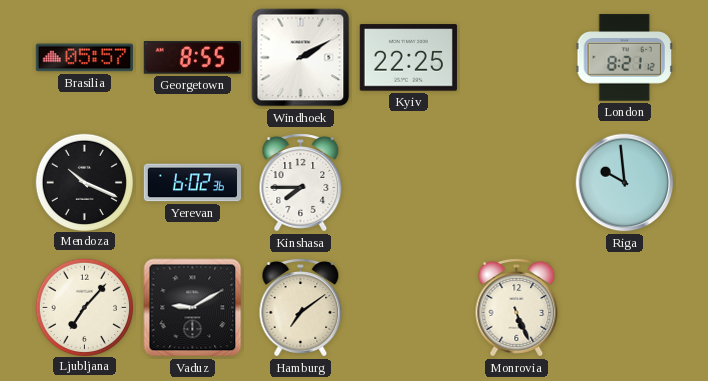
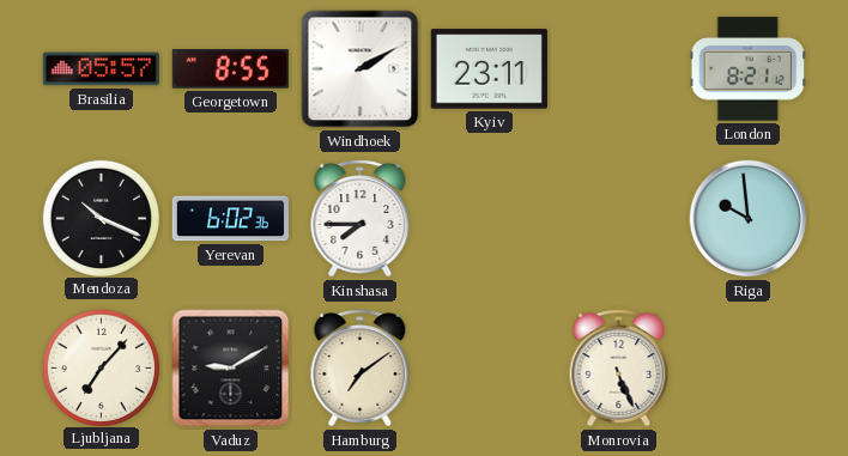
Kyiv: 22:25 -> 23:11 (489, 69)
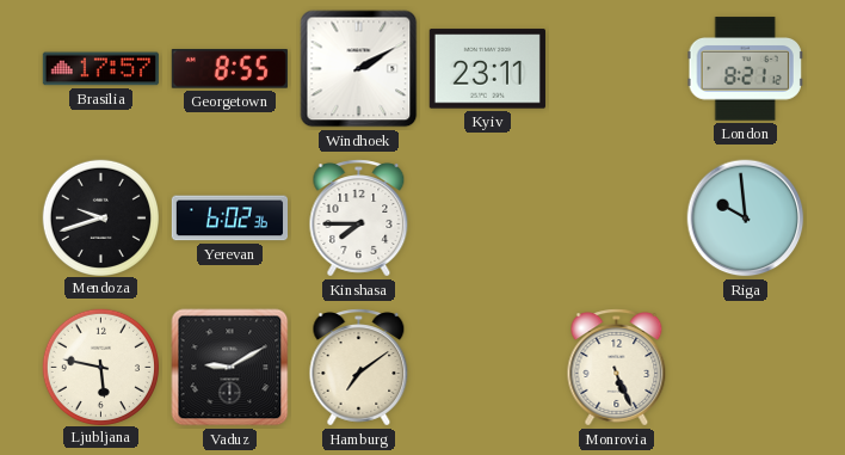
Brasilia: 05:57 -> 17:57 (100, 69)
Mendoza: 10:19 -> 9:42 (100, 217)
Ljubljana: 7:07 -> 5:47 (100, 367)
